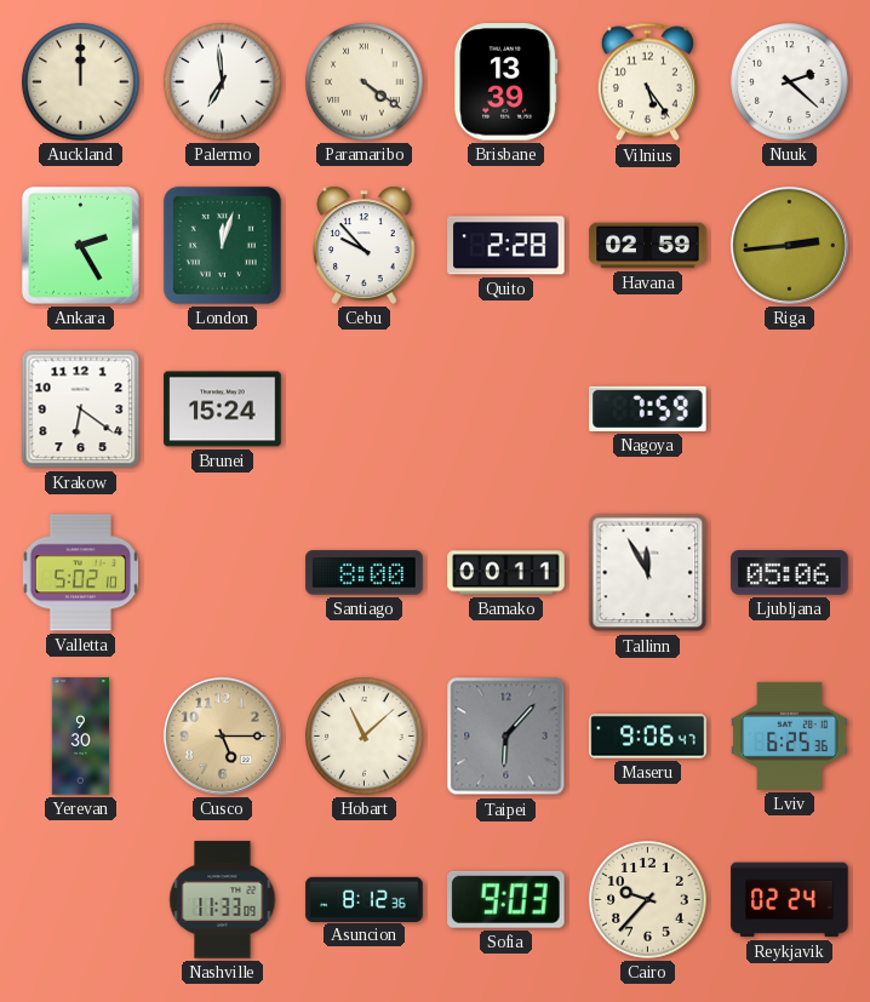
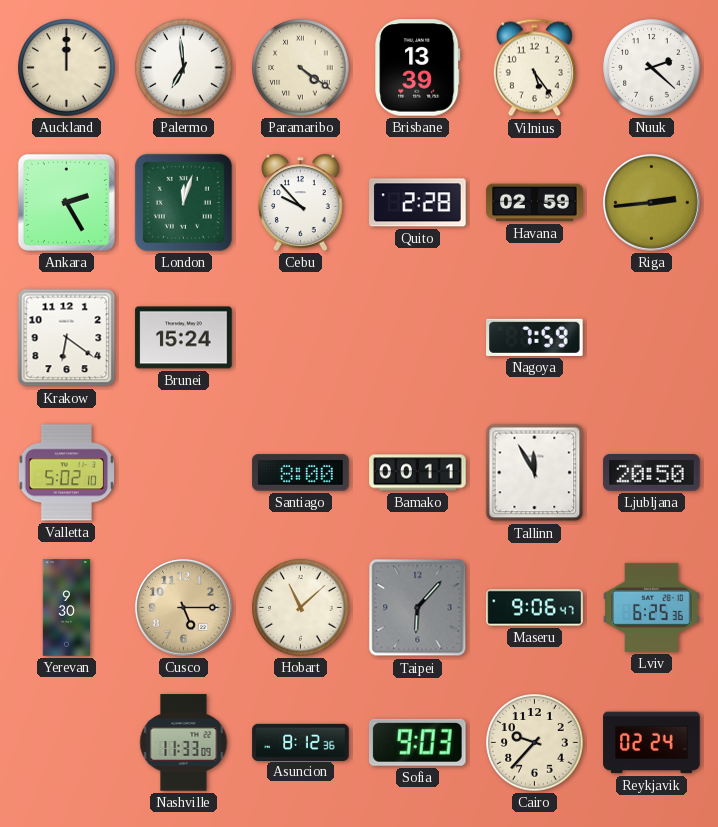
Ljubljana: 05:06 -> 20:50 (652, 473)
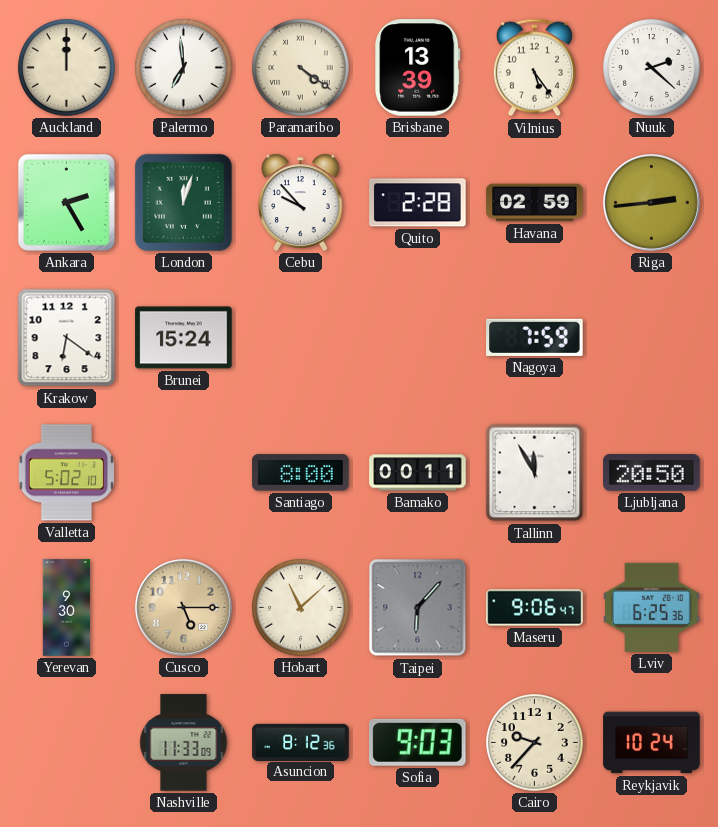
Reykjavik: 02:24 -> 10:24 (652, 743)
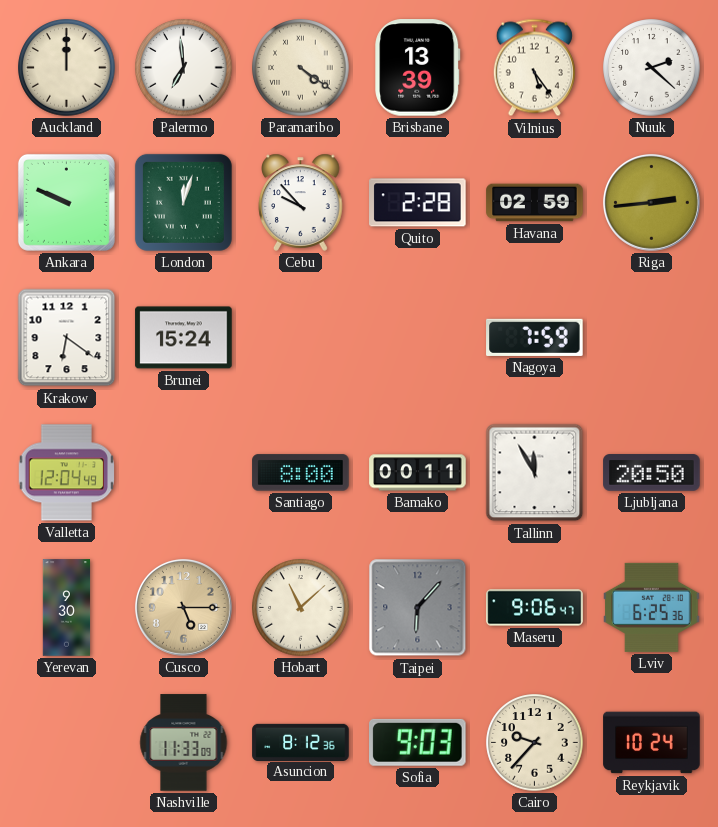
Ankara: 2:25 -> 9:49 (66, 202)
Valletta: 5:02 -> 12:04 (66, 473)
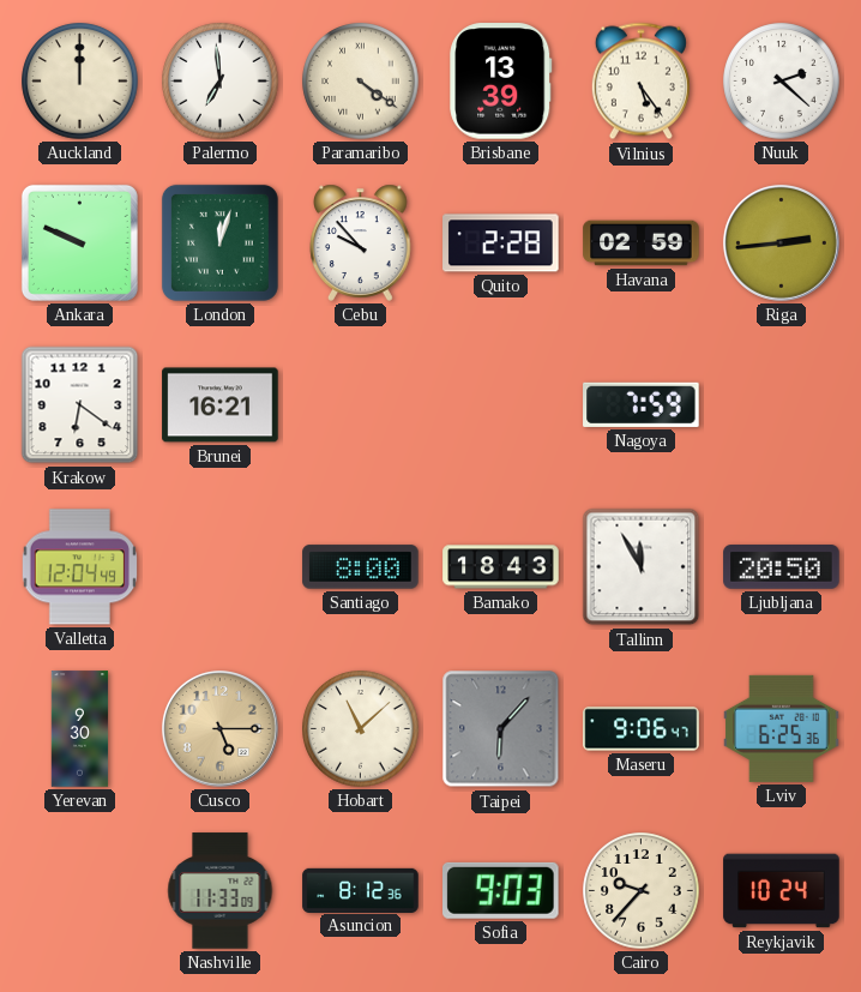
Brunei: 15:24 -> 16:21 (221, 405)
Bamako: 00:11 -> 18:43 (501, 567)
